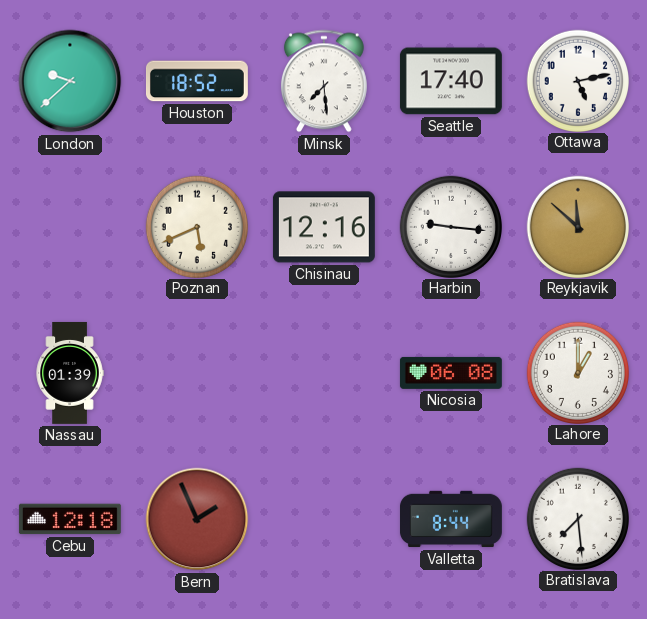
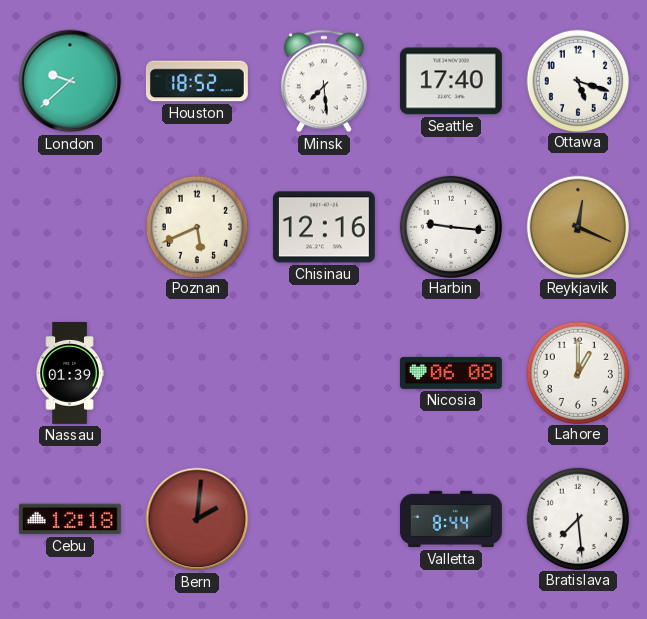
Ottawa: 5:13 -> 5:18 (577, 80)
Reykjavik: 11:52 -> 12:19 (577, 226)
Bern: 1:56 -> 2:01 (197, 519)
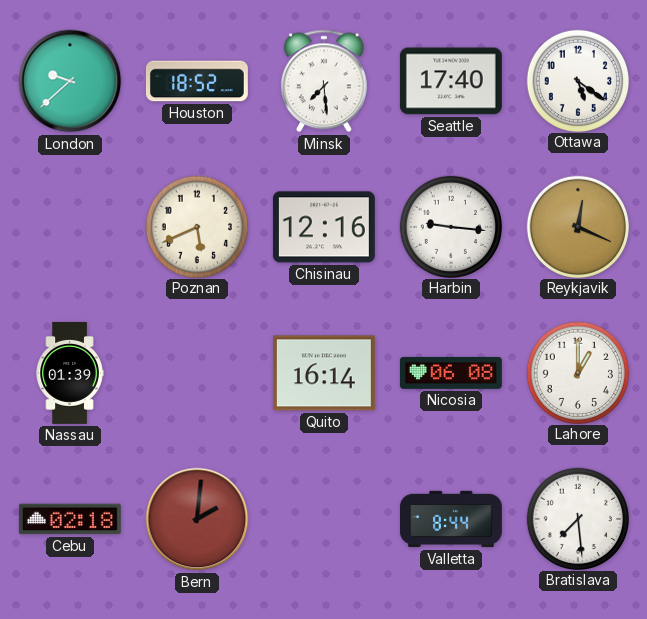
Ottawa: 5:18 -> 5:21 (577, 80)
Quito: none -> 16:14 (324, 373)
Cebu: 12:18 -> 02:18 (70, 519)
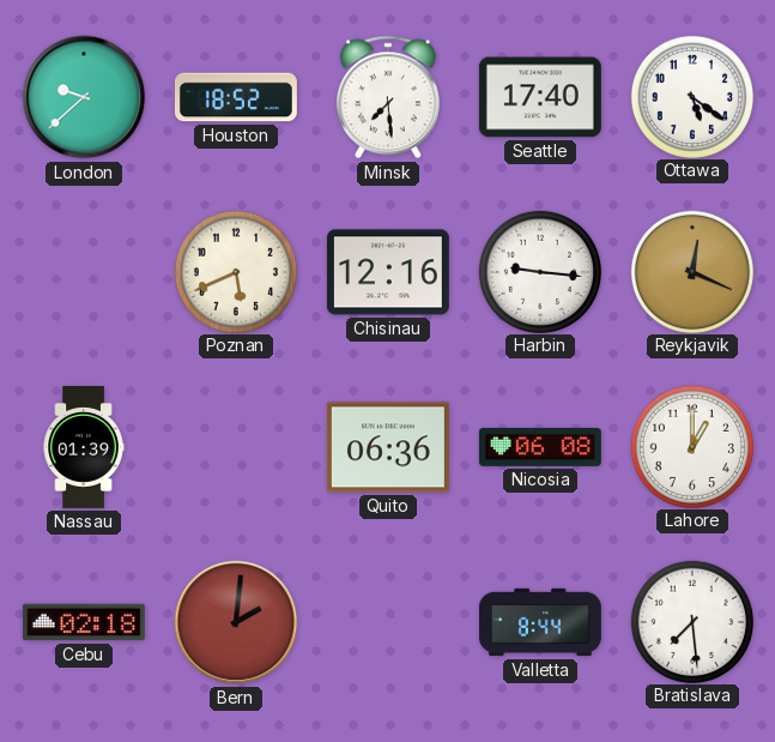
Quito: 16:14 -> 06:36 (388, 447)
